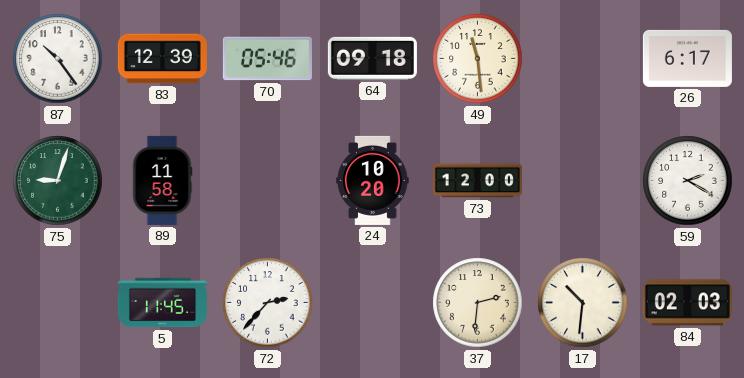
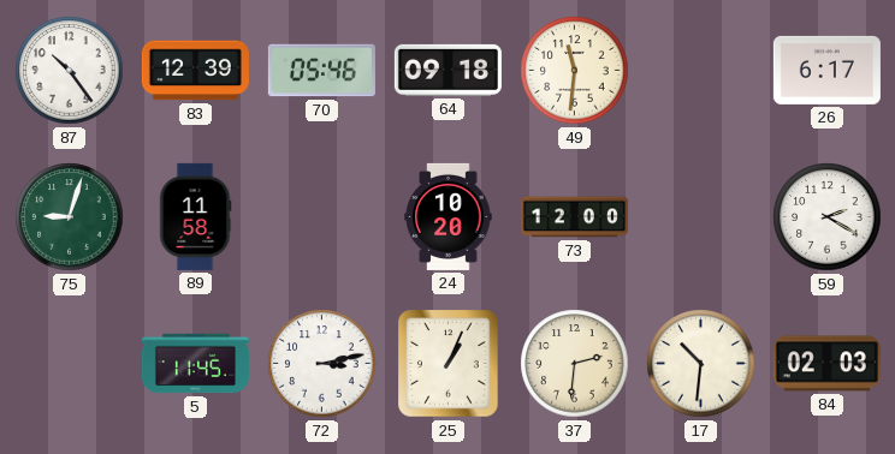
49: 11:29 -> 11:31 (575, 71)
72: 2:37 -> 3:13 (322, 364)
25: none -> 1:04 (449, 364)
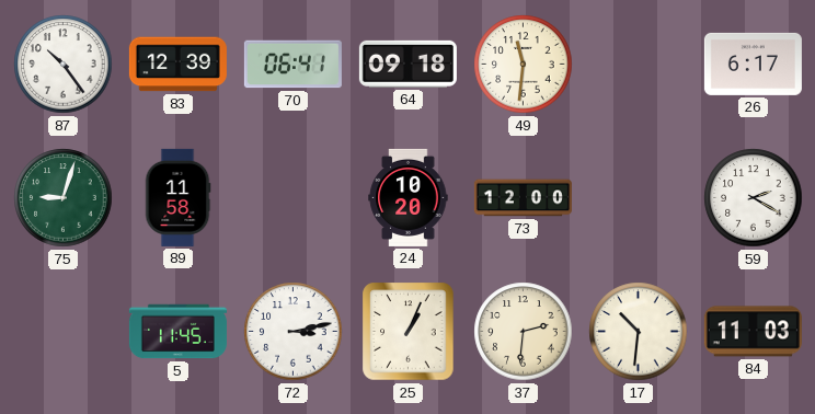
70: 05:46 -> 06:41 (292, 65)
84: 02:03 -> 11:03 (753, 332)
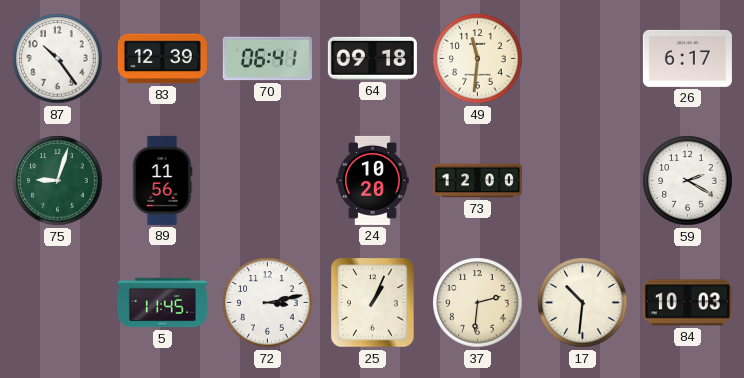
89: 11:58 -> 11:56 (162, 180)
84: 11:03 -> 10:03 (687, 303)
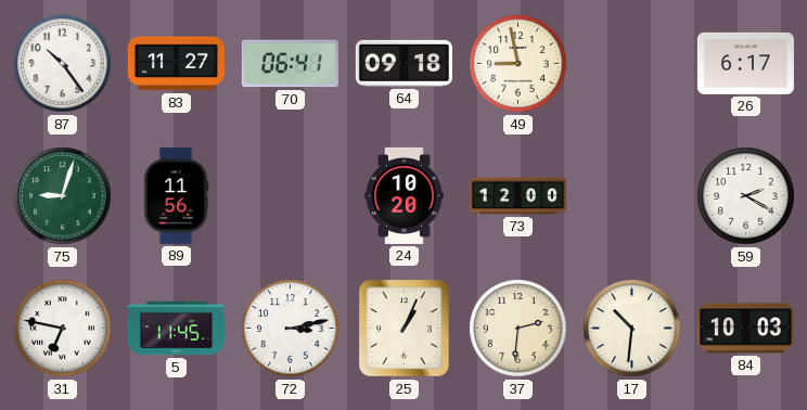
83: 12:39 -> 11:27 (176, 64)
49: 11:31 -> 8:58 (518, 64)
31: none -> 6:47 (63, 329)
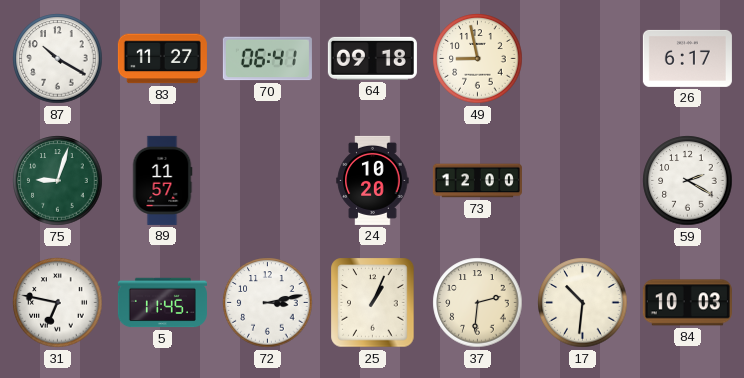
87: 10:24 -> 10:20 (58, 59)
89: 11:56 -> 11:57 (162, 180)
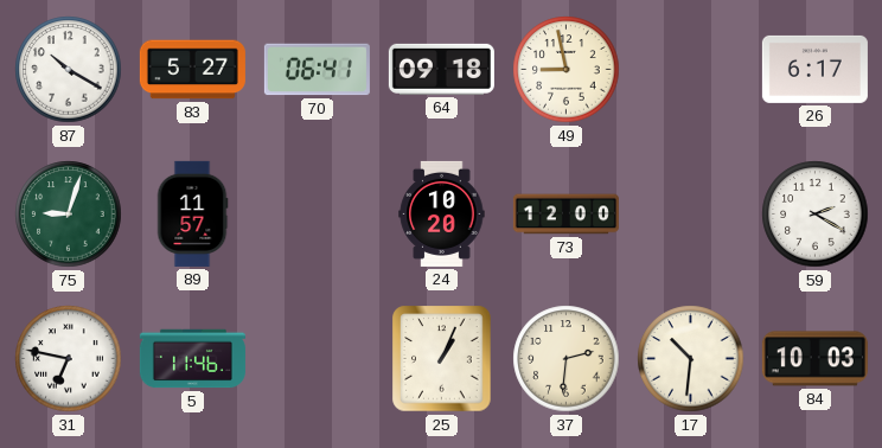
83: 11:27 -> 5:27 (192, 70)
5: 11:45 -> 11:46 (192, 359)
72: 3:13 -> none (268, 303)
